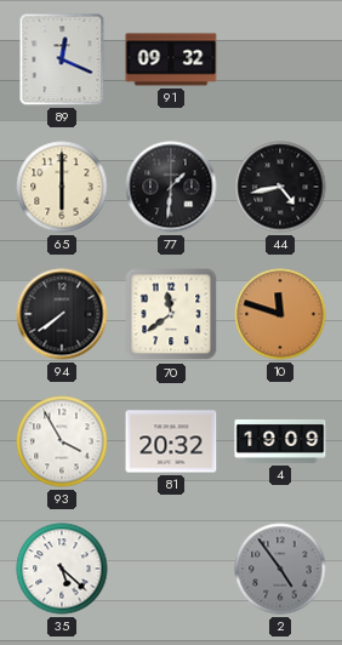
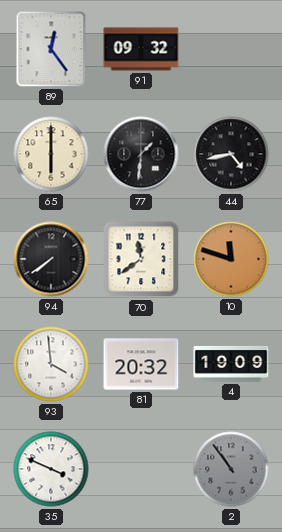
89: 12:19 -> 12:24 (51, 49)
93: 3:55 -> 3:59 (51, 364)
35: 5:22 -> 3:49 (51, 469)
2: 4:54 -> 10:54 (231, 469)
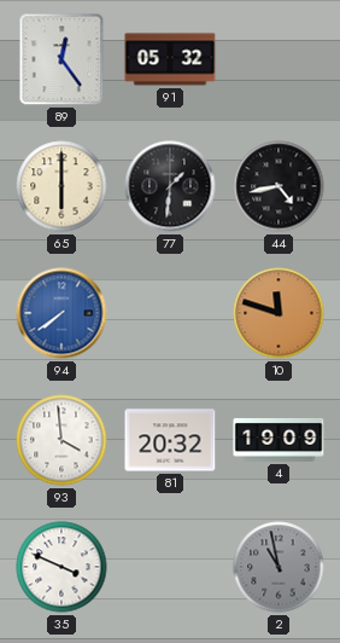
91: 09:32 -> 05:32 (170, 59)
94 dial: black -> blue (61, 313)
70: 11:39 -> none (141, 259)
2: 10:54 -> 10:58 (279, 567)
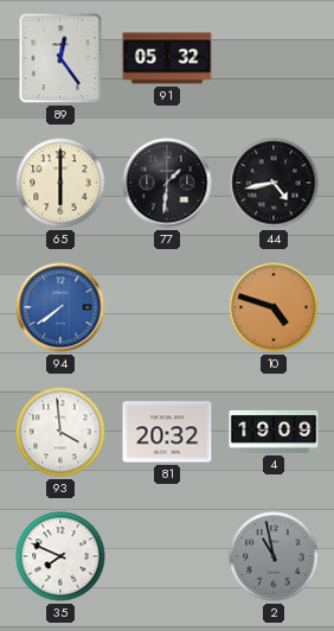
10: 11:48 -> 4:48 (274, 307)
35: 3:49 -> 7:49 (60, 556)
